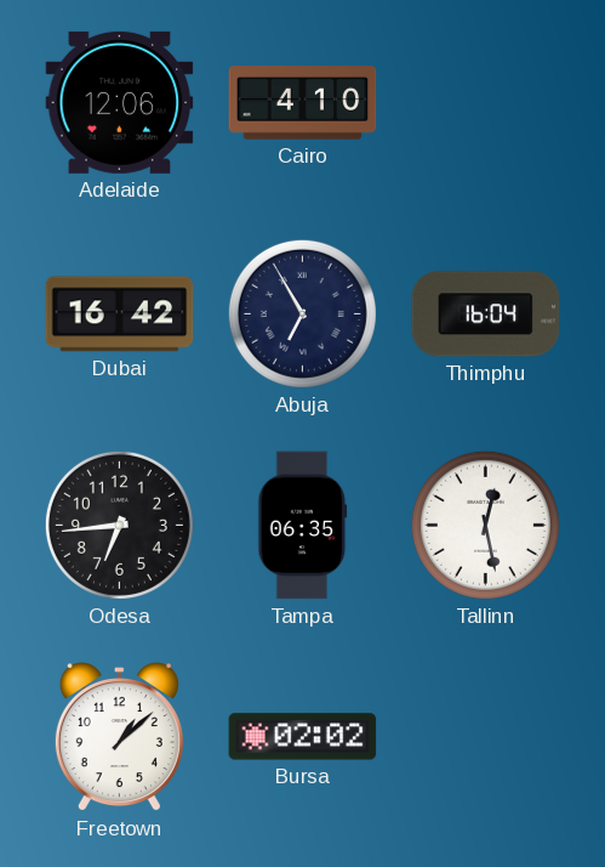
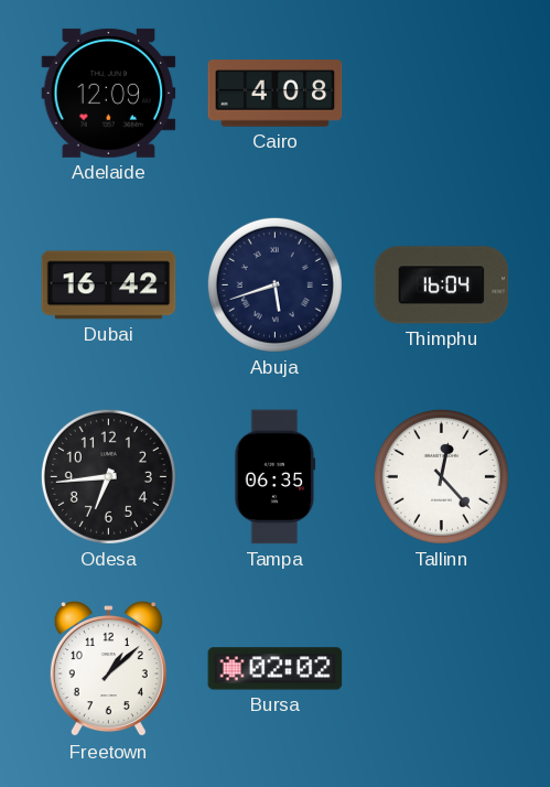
Adelaide: 12:06 -> 12:09 (109, 93)
Cairo: 4:10 -> 4:08 (276, 94)
Abuja: 6:55 -> 5:42 (274, 284)
Tallinn: 12:28 -> 12:23 (441, 476)
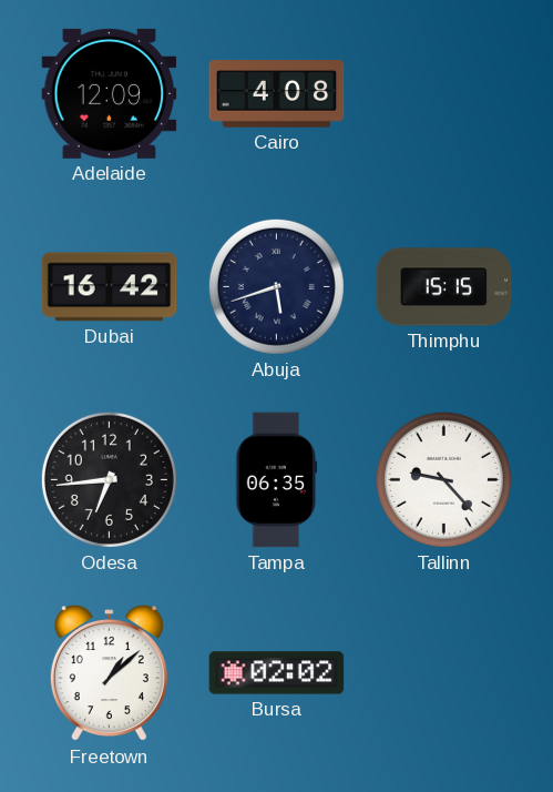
Thimphu: 16:04 -> 15:15 (444, 287)
Tallinn: 12:23 -> 9:23 (443, 479)
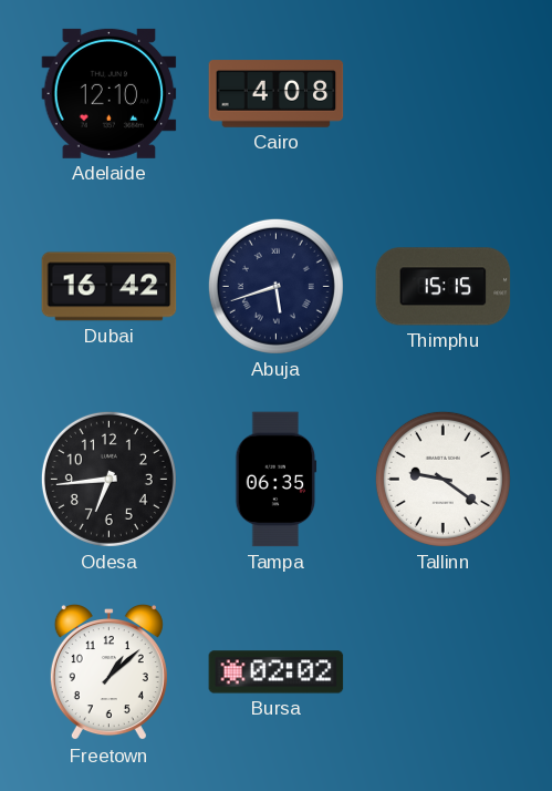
Adelaide: 12:09 -> 12:10 (110, 93)
Tallinn: 9:23 -> 9:21 (442, 479)
